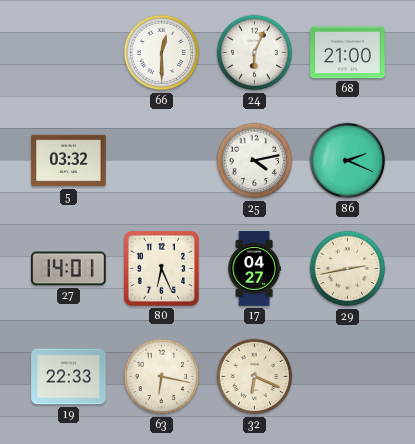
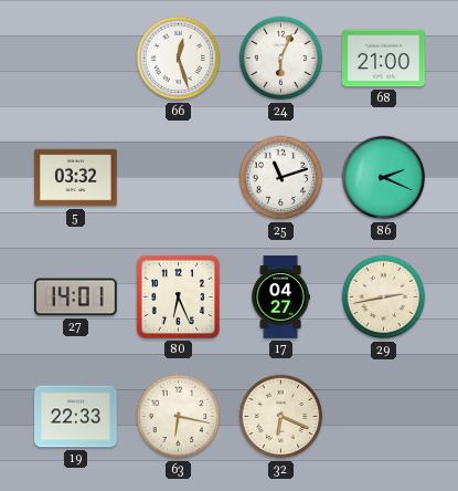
66: 12:30 -> 12:27 (179, 59)
25: 4:13 -> 11:12 (281, 178)
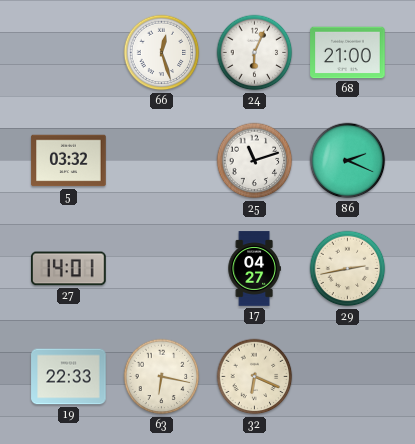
80: 6:26 -> none (178, 296)
